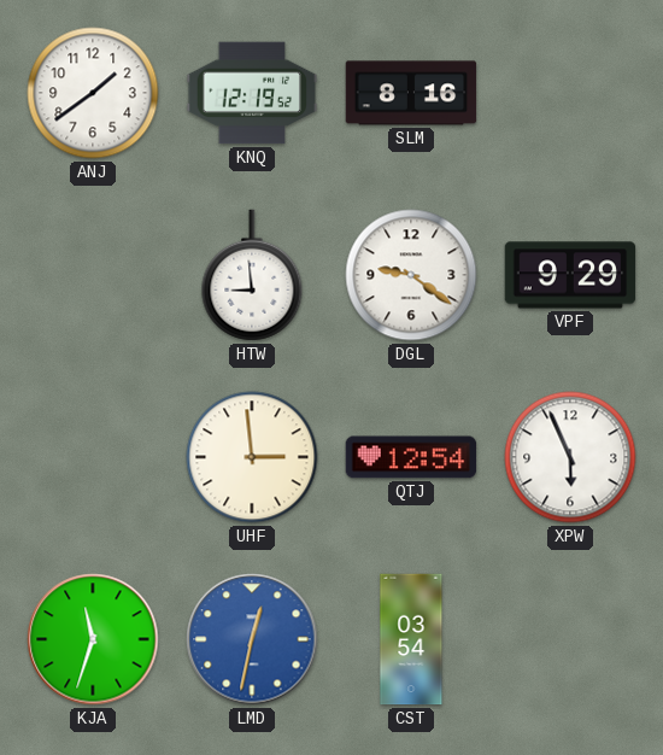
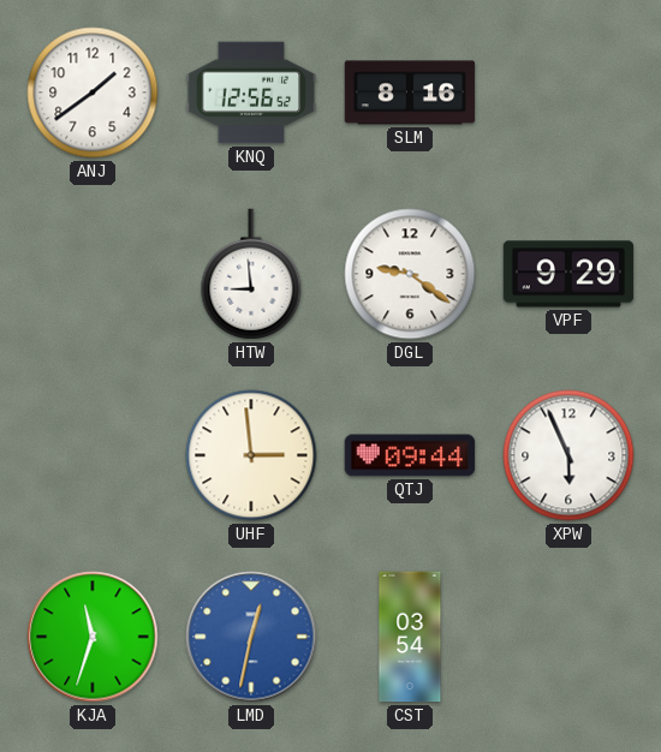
KNQ: 12:19 -> 12:56 (251, 92)
QTJ: 12:54 -> 09:44 (410, 455)
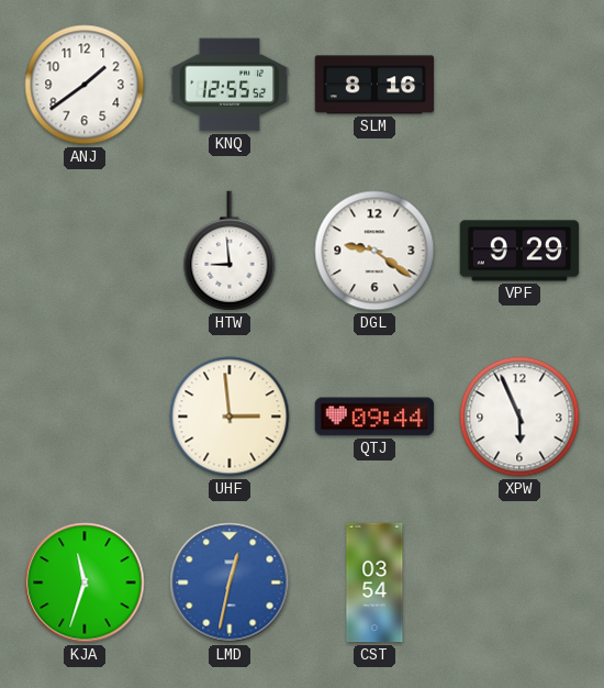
KNQ: 12:56 -> 12:55 (230, 85)
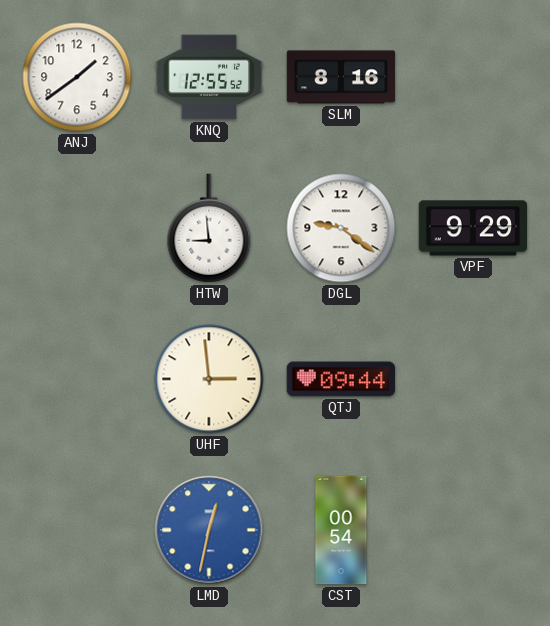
XPW: 5:56 -> none (519, 417)
KJA: 11:33 -> none (85, 582)
CST: 03:54 -> 00:54 (341, 530)
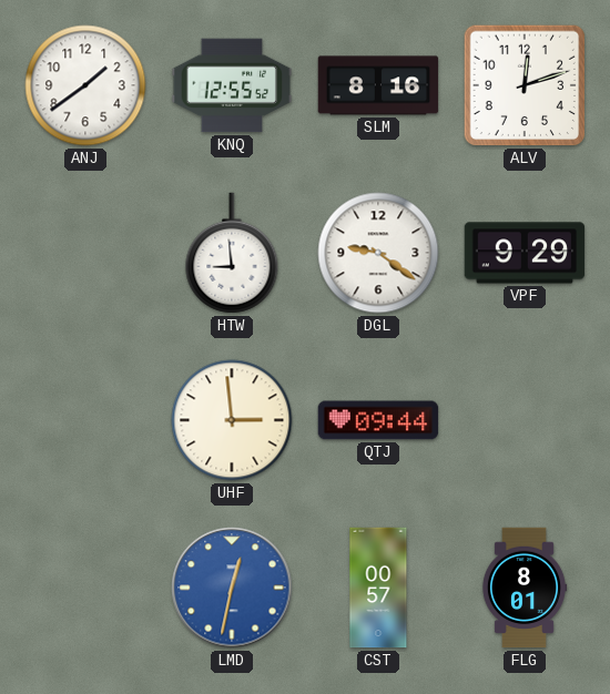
ALV: none -> 12:12 (525, 85)
CST: 00:54 -> 00:57 (378, 588)
FLG: none -> 8:01 (525, 588)
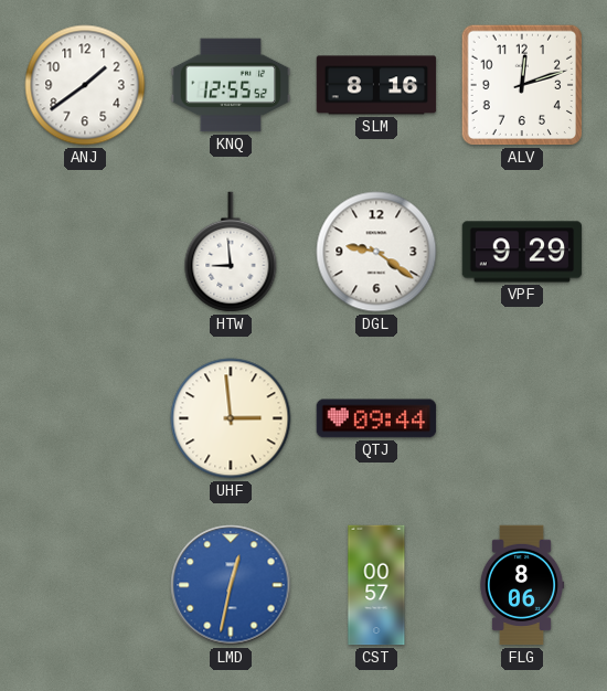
FLG: 8:01 -> 8:06 (522, 585)
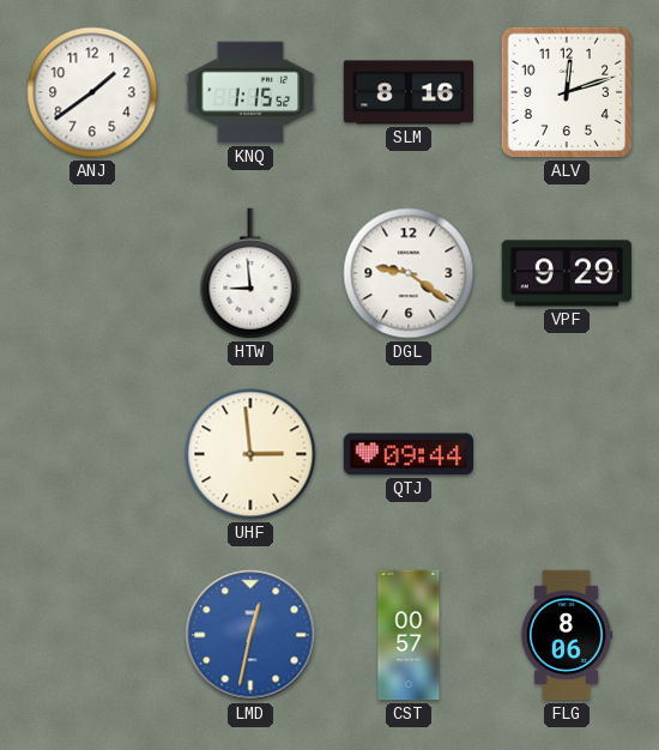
KNQ: 12:55 -> 1:15 (250, 92)
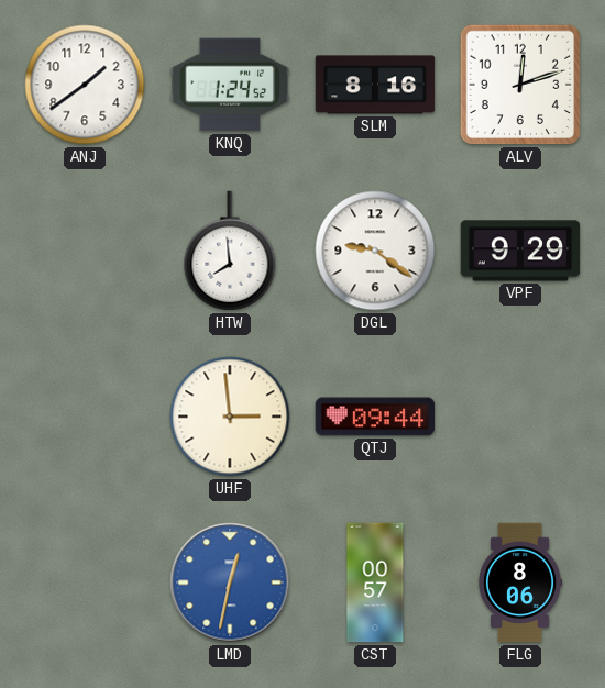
KNQ: 1:15 -> 1:24 (230, 85)
HTW: 8:59 -> 7:59 (230, 251)
